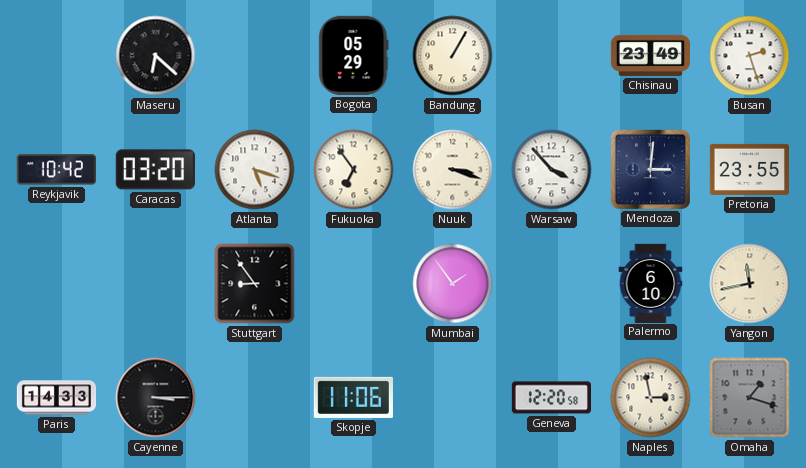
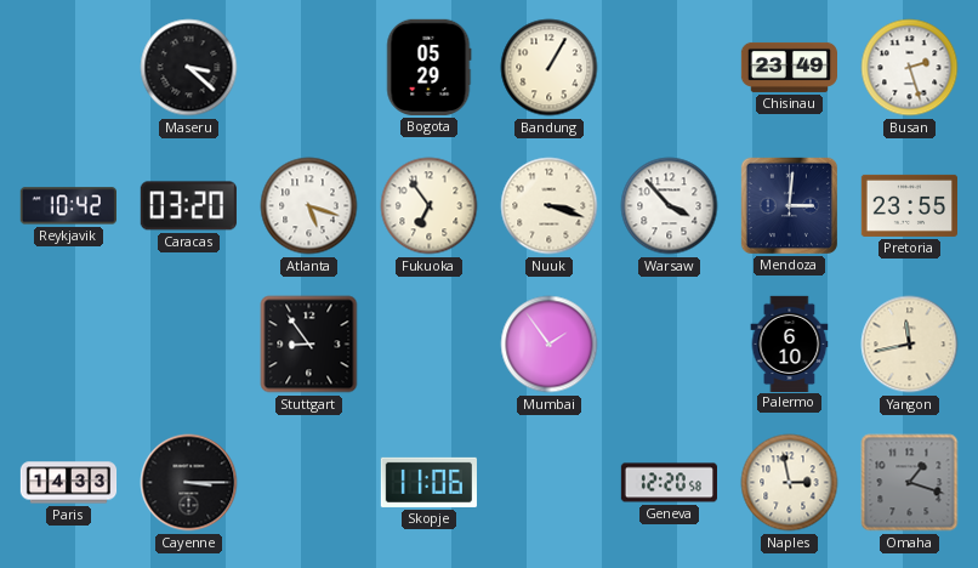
Maseru: 6:22 -> 3:22 (189, 68)
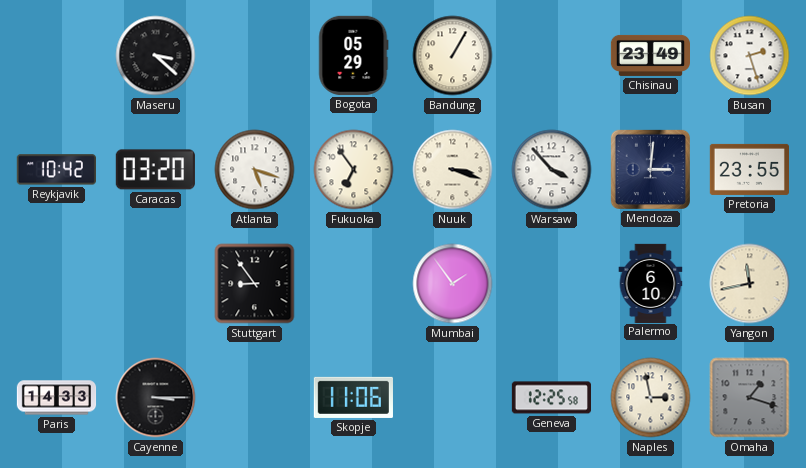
Geneva: 12:20 -> 12:25 (551, 398)
